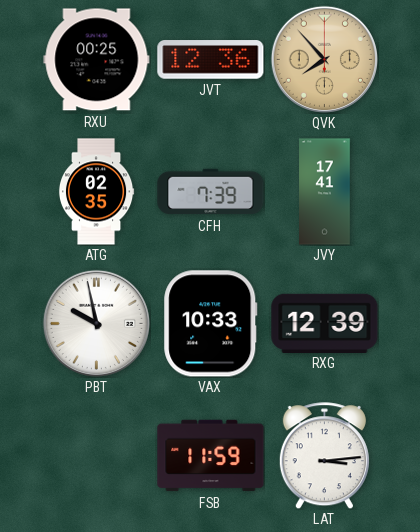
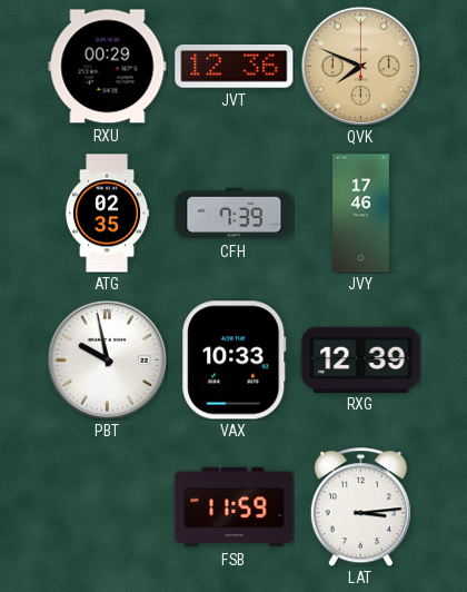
RXU: 00:25 -> 00:29 (108, 67)
QVK: 7:53 -> 7:49 (360, 66)
JVY: 17:41 -> 17:46 (361, 214)
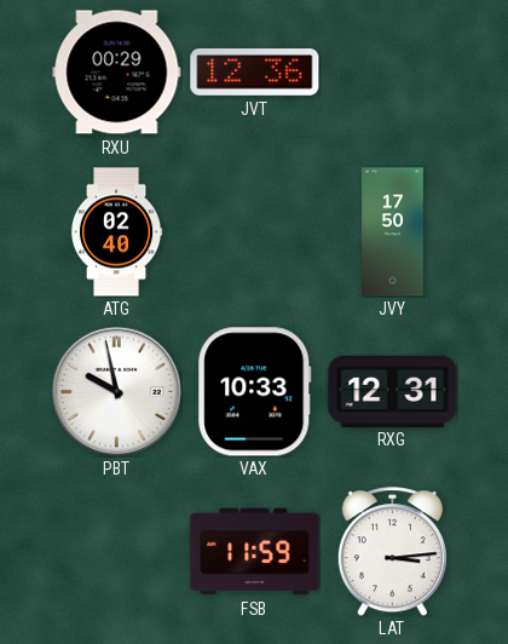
QVK: 7:49 -> none (360, 66)
ATG: 02:35 -> 02:40 (116, 232)
CFH: 7:39 -> none (235, 214)
JVY: 17:46 -> 17:50 (393, 232)
RXG: 12:39 -> 12:31 (393, 391)
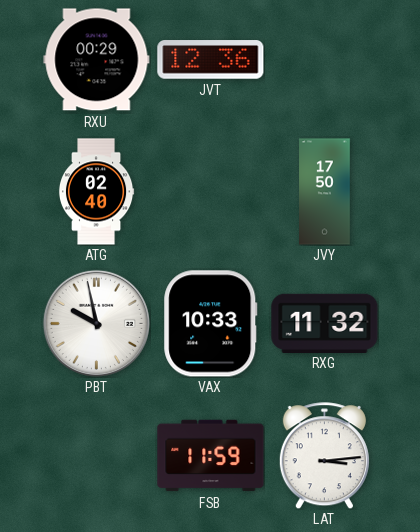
RXG: 12:31 -> 11:32 (325, 323)
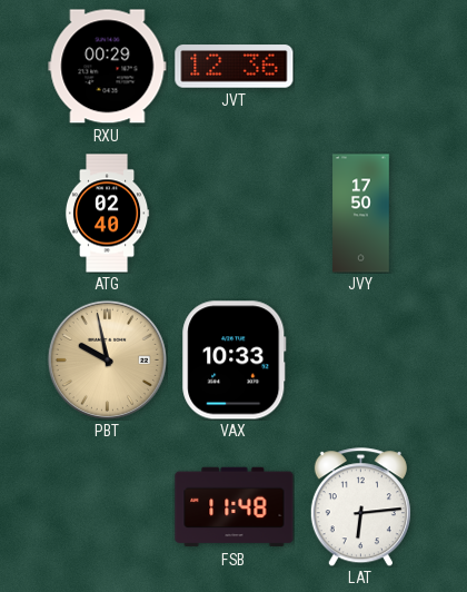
PBT dial: white -> champagne (107, 359)
RXG: 11:32 -> none (325, 323)
FSB: 11:59 -> 11:48 (235, 507)
LAT: 3:14 -> 6:14 (360, 507)
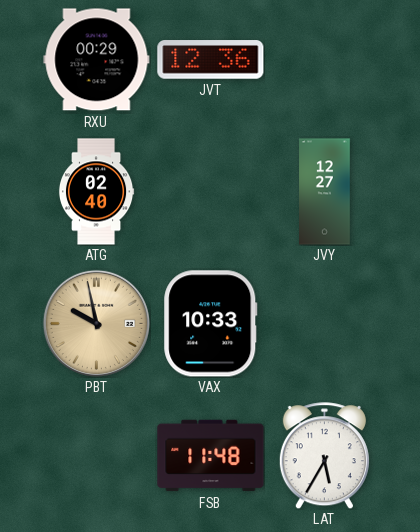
JVY: 17:50 -> 12:27 (325, 192)
LAT: 6:14 -> 5:35 (324, 456)
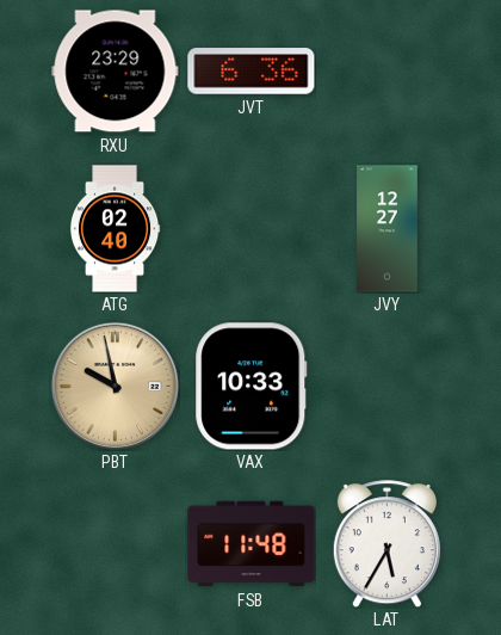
RXU: 00:29 -> 23:29 (116, 72)
JVT: 12:36 -> 6:36 (252, 72)
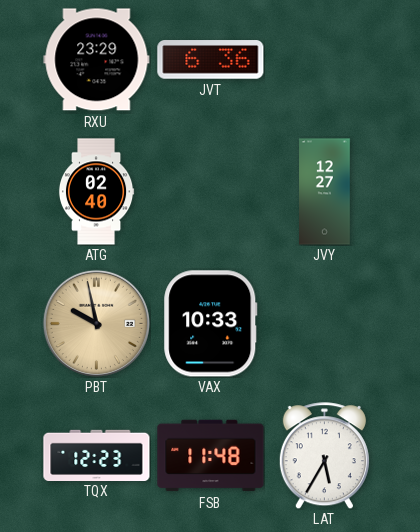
TQX: none -> 12:23 (97, 455)
